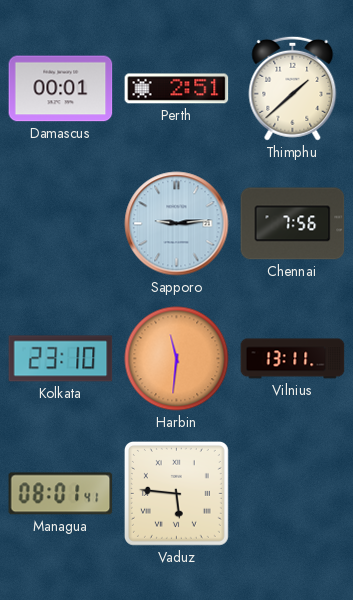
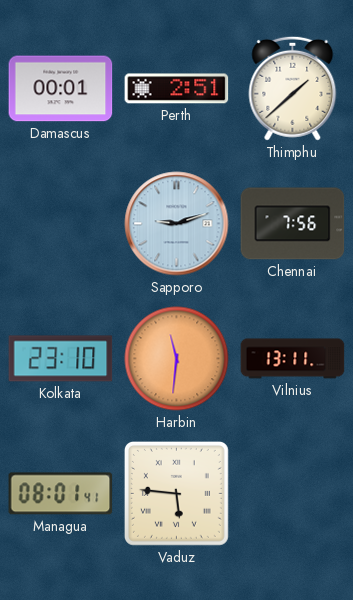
Sapporo: 9:14 -> 9:12 (177, 224)
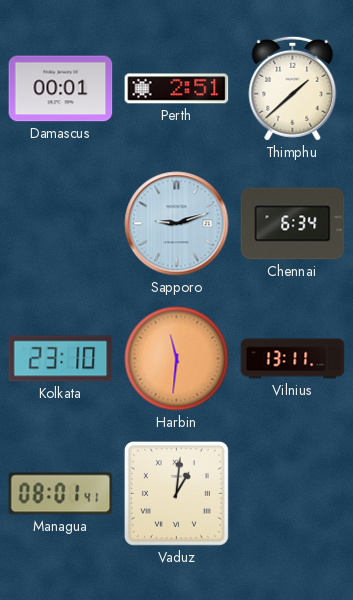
Chennai: 7:56 -> 6:34 (293, 224)
Vaduz: 5:46 -> 1:01 (176, 493)
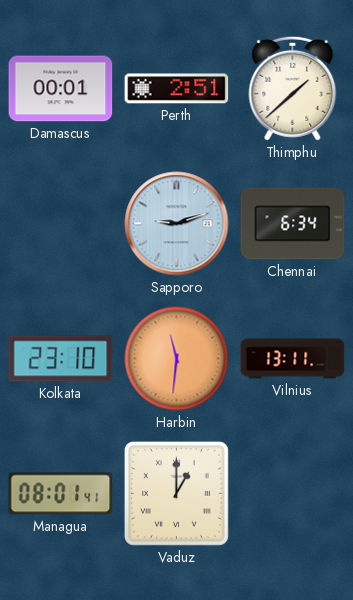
Vaduz: 1:01 -> 1:00 (176, 493)
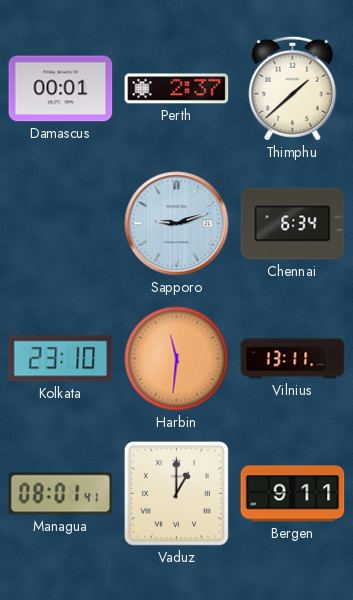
Perth: 2:51 -> 2:37 (177, 89)
Bergen: none -> 9:11 (293, 494)
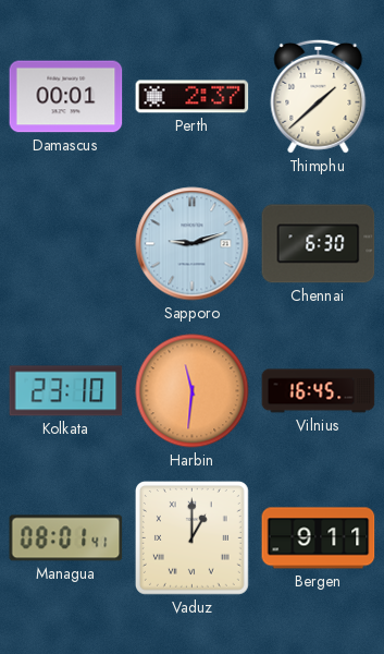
Chennai: 6:34 -> 6:30 (319, 244)
Vilnius: 13:11 -> 16:45 (319, 391)
